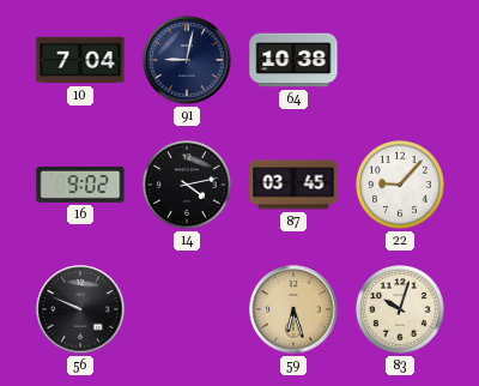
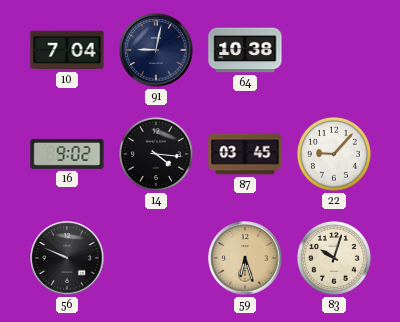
14: 4:13 -> 4:16 (157, 155)
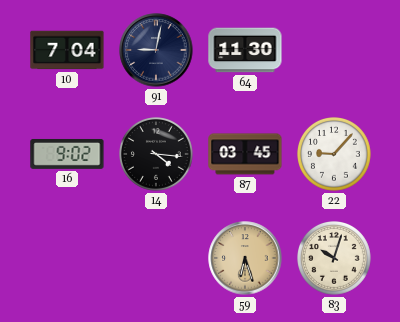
64: 10:38 -> 11:30 (245, 50)
56: 9:49 -> none (67, 258)
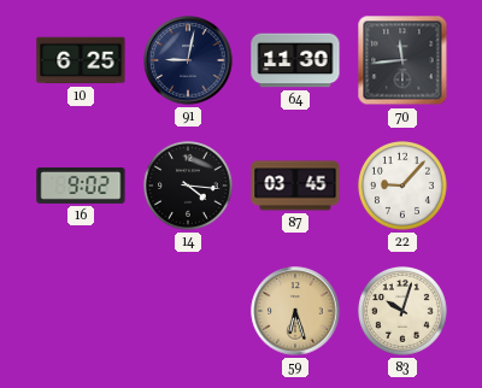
10: 7:04 -> 6:25 (81, 60)
70: none -> 11:44 (402, 60)
